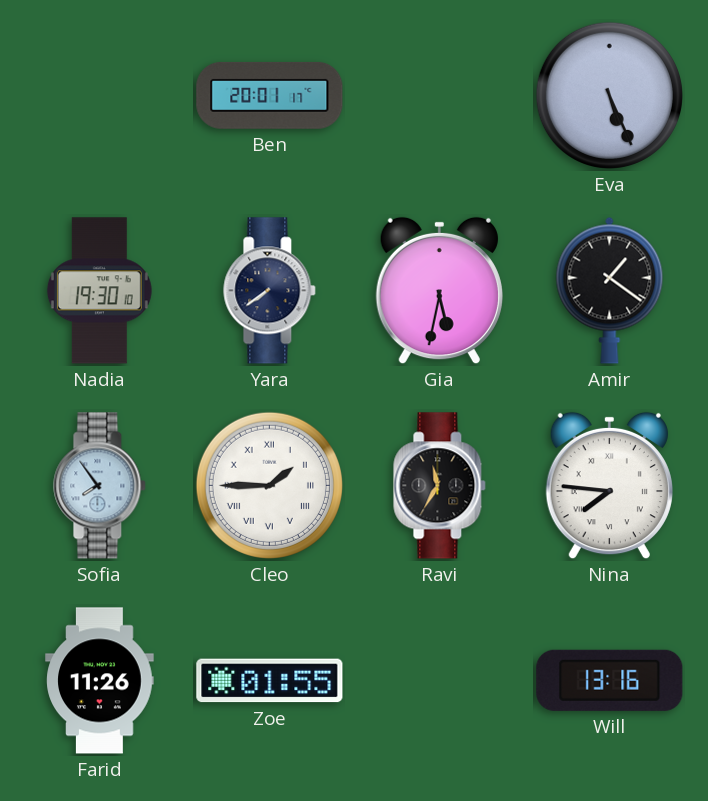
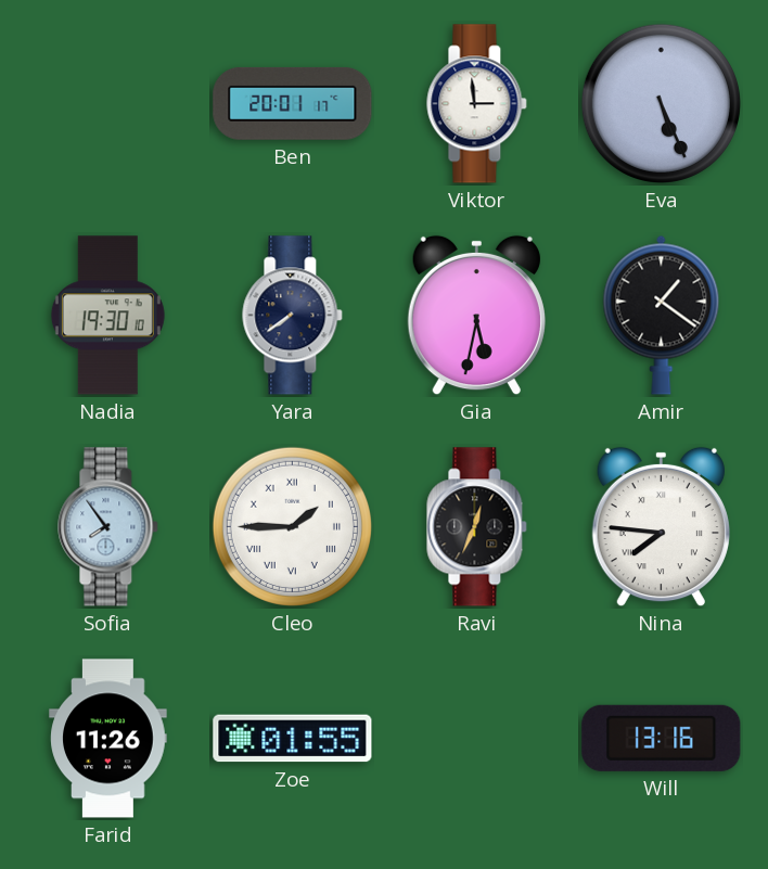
Viktor: none -> 2:59 (477, 104)
Ravi: 11:35 -> 12:34 (477, 527)
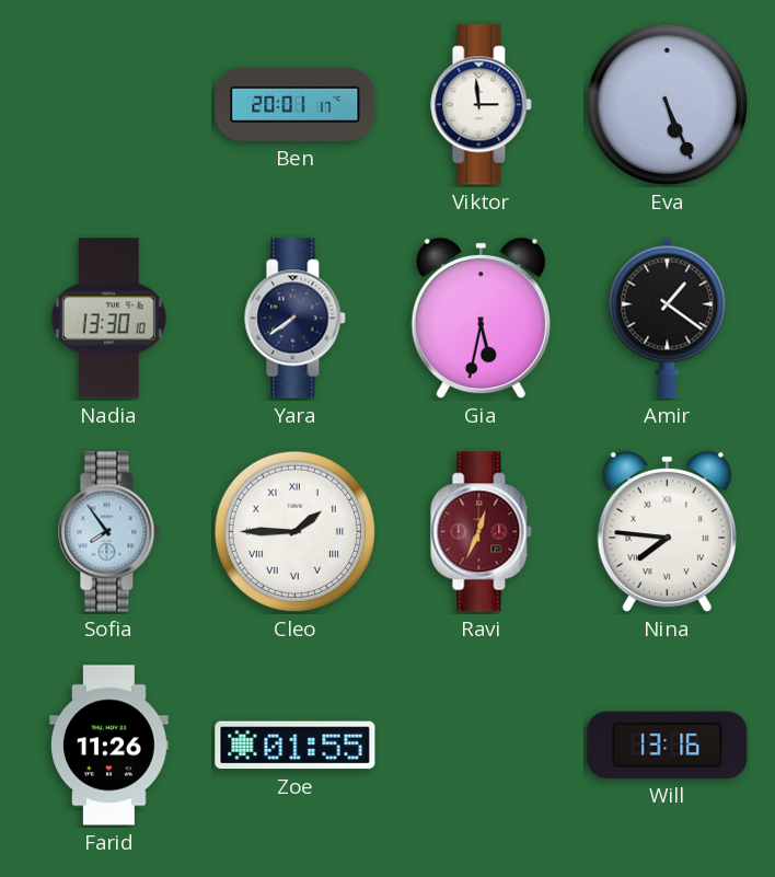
Nadia: 19:30 -> 13:30 (108, 319)
Ravi dial: black -> burgundy (482, 532)
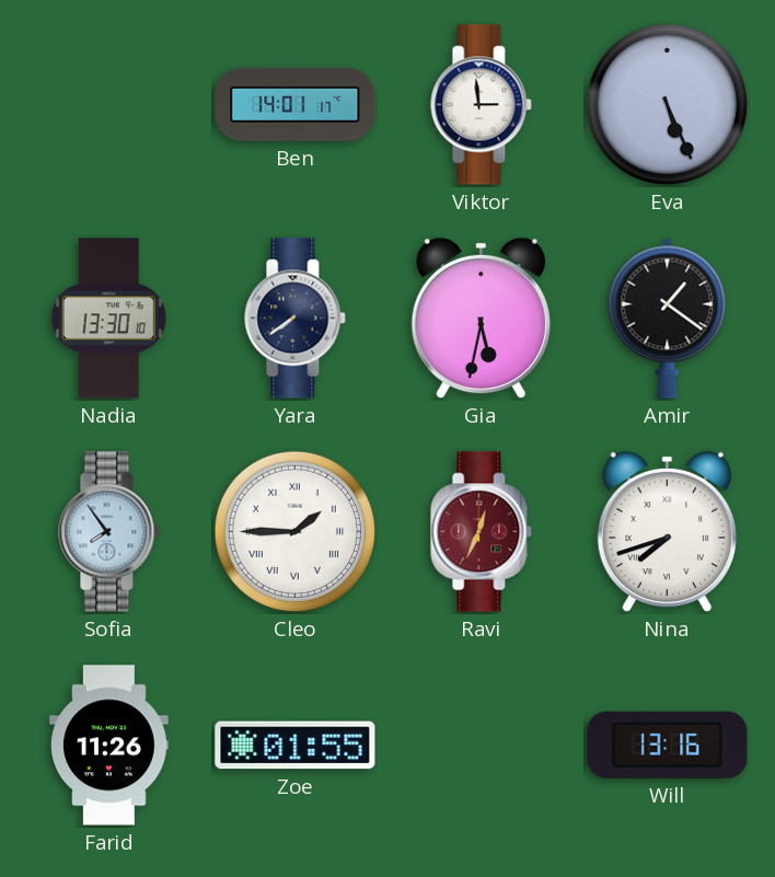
Ben: 20:01 -> 14:01 (296, 104)
Nina: 7:46 -> 7:42 (667, 532)
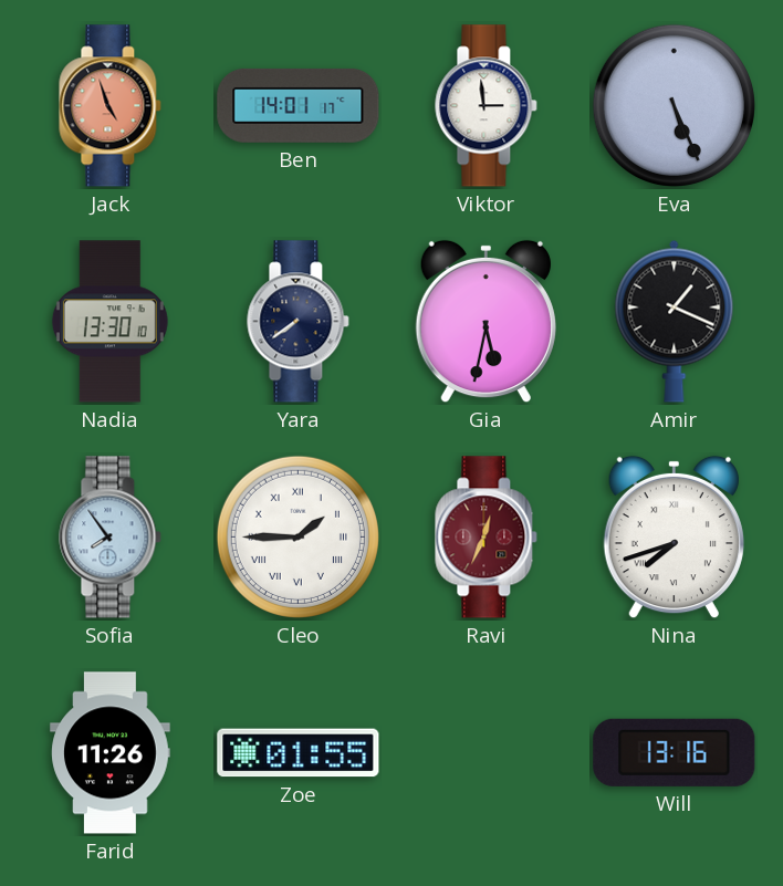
Jack: none -> 4:57 (111, 106)
Amir: 1:21 -> 1:19 (675, 321)
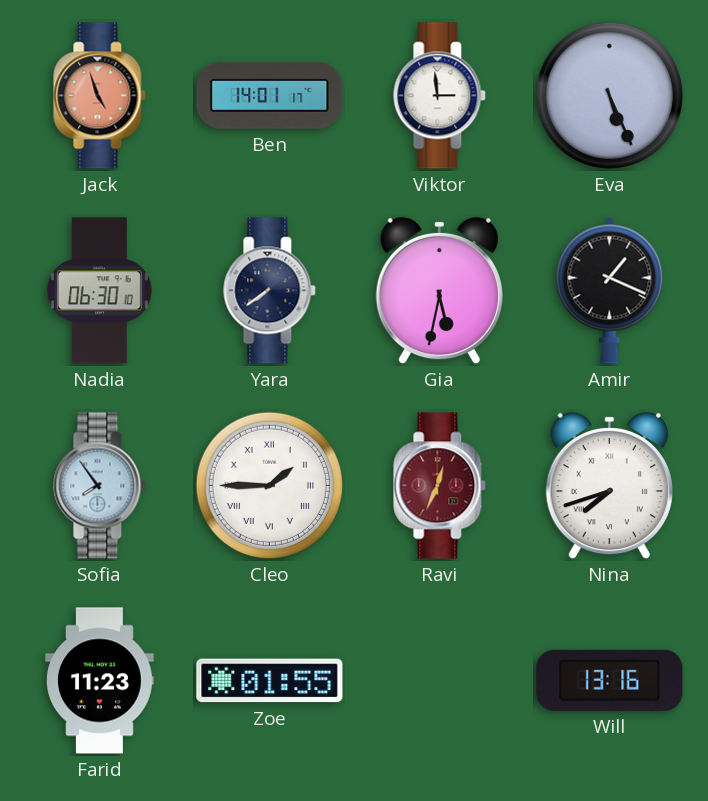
Nadia: 13:30 -> 06:30 (99, 291)
Farid: 11:26 -> 11:23 (100, 681)
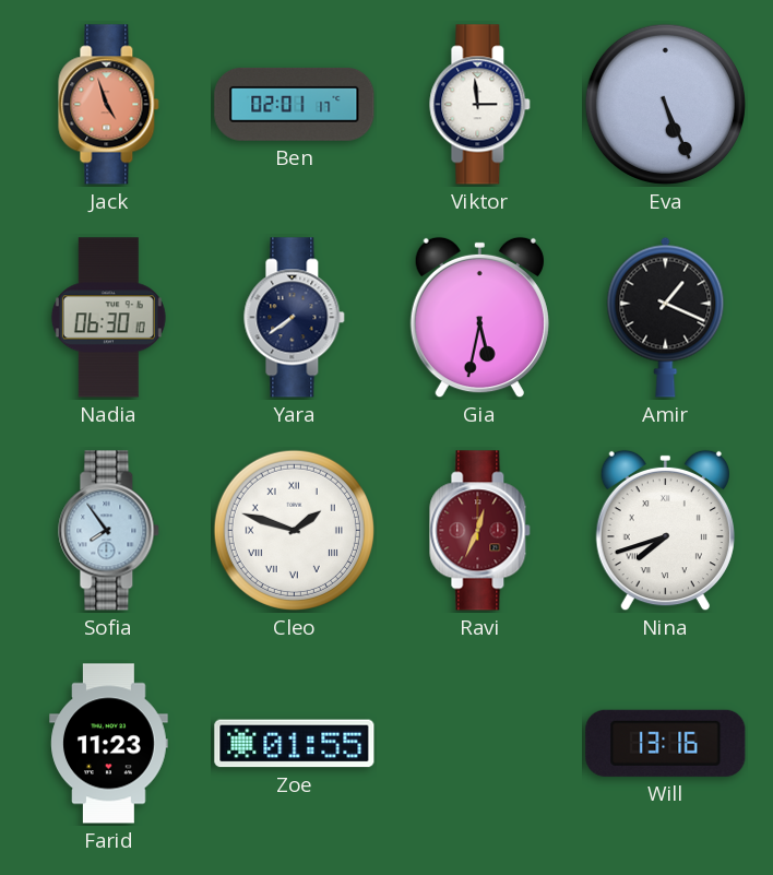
Ben: 14:01 -> 02:01 (295, 104)
Cleo: 1:45 -> 1:48 (294, 530)
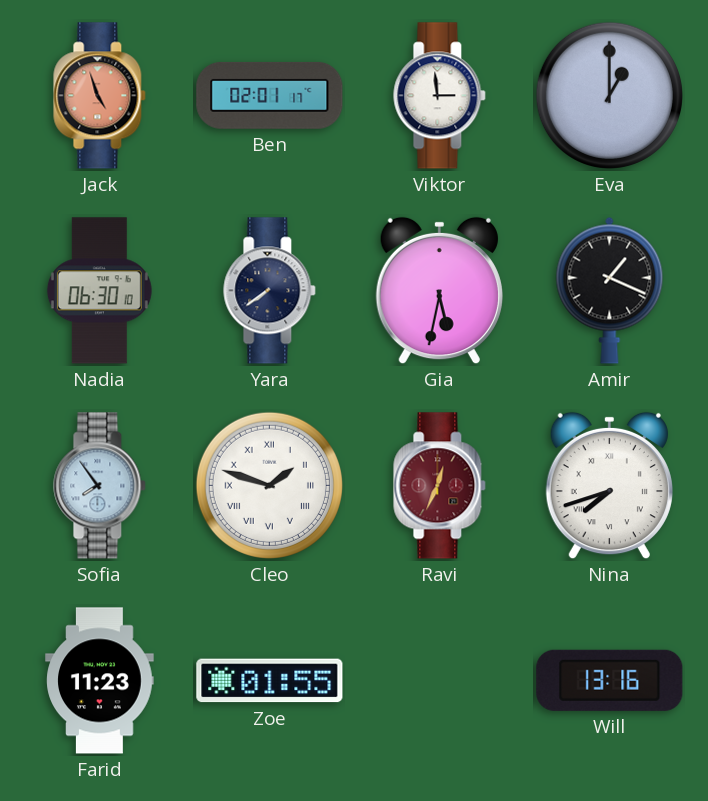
Eva: 5:26 -> 1:00 (609, 95)
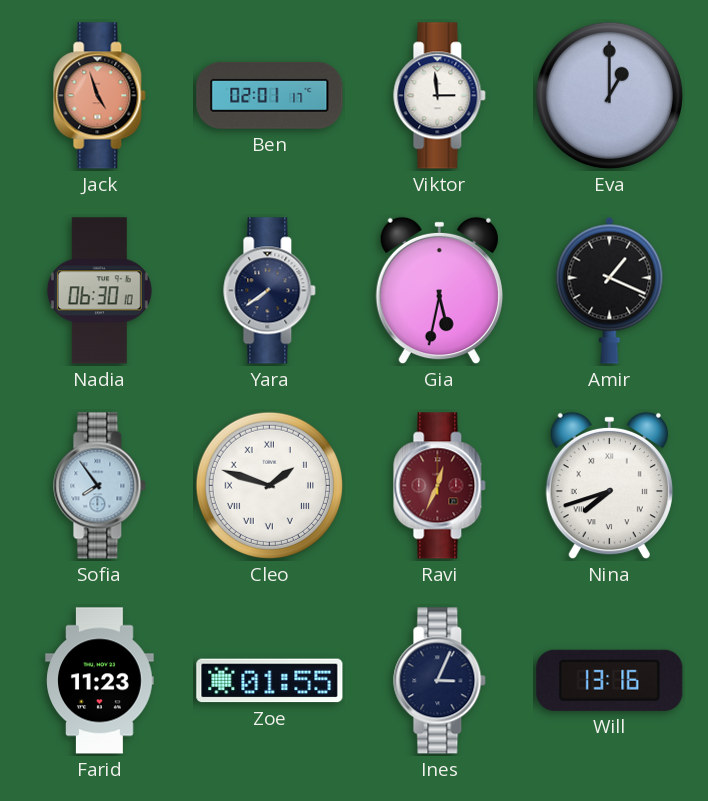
Ines: none -> 3:04 (440, 681)
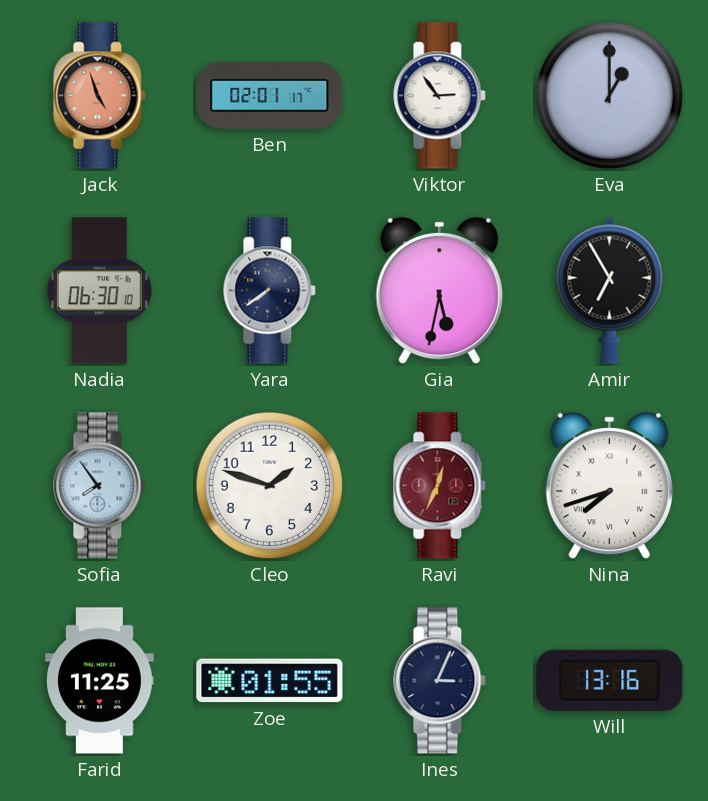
Viktor: 2:59 -> 2:54 (440, 96)
Amir: 1:19 -> 6:55 (610, 290)
Cleo numerals: Roman -> Arabic (269, 485)
Farid: 11:23 -> 11:25 (100, 681)
